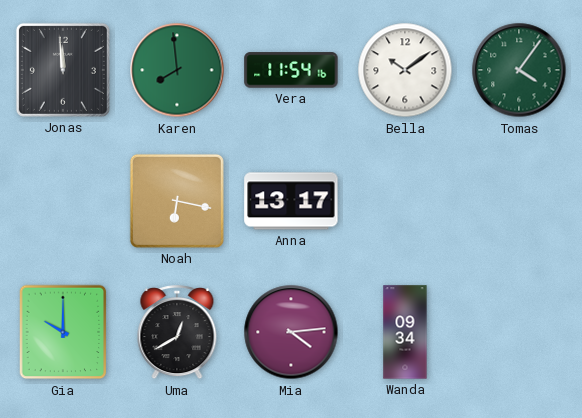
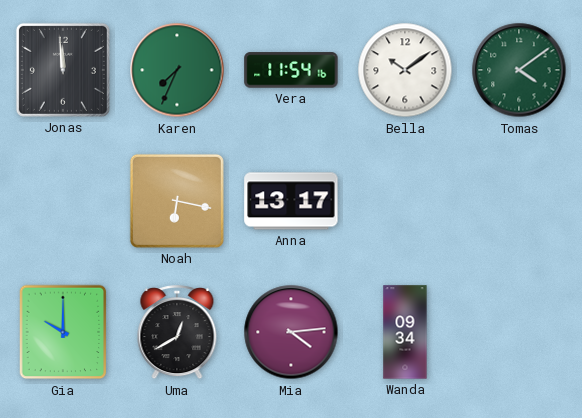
Karen: 7:59 -> 7:34 (177, 70)
Tomas: 4:06 -> 4:09 (519, 70)
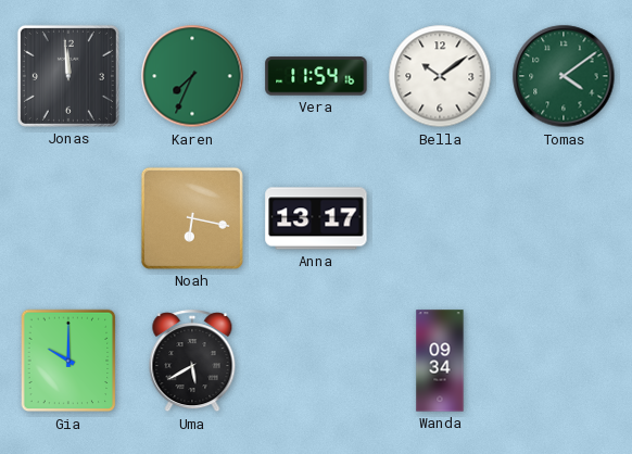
Uma: 12:40 -> 5:40 (192, 362)
Mia: 4:14 -> none (291, 332)
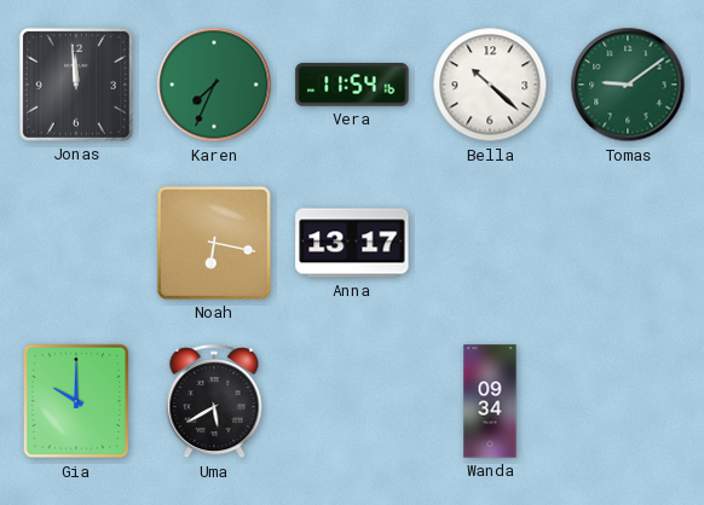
Bella: 10:09 -> 10:22 (490, 85)
Tomas: 4:09 -> 9:09 (628, 85)
